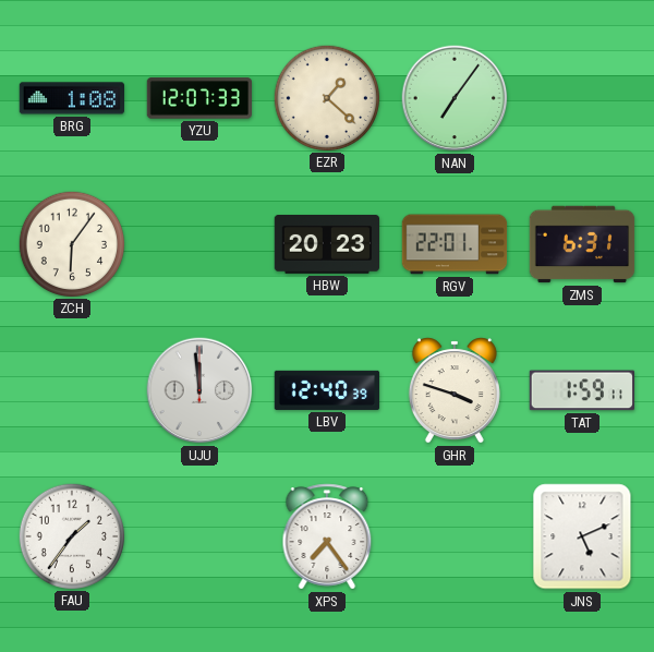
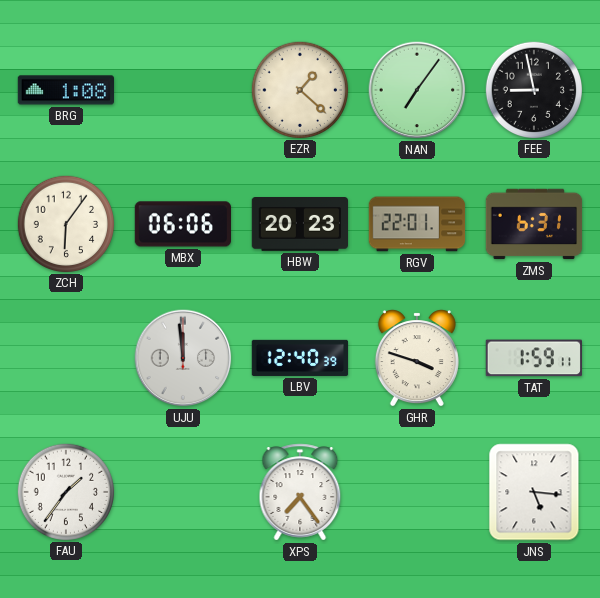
YZU: 12:07 -> none (198, 98)
FEE: none -> 8:58 (533, 89)
MBX: none -> 06:06 (182, 224)
JNS: 5:11 -> 5:16 (534, 492)
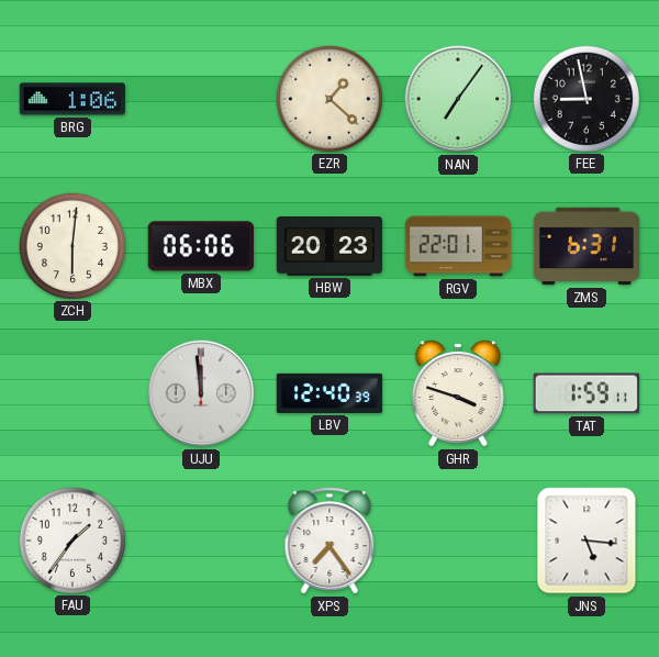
BRG: 1:08 -> 1:06 (71, 99)
ZCH: 6:06 -> 6:01 (71, 245)
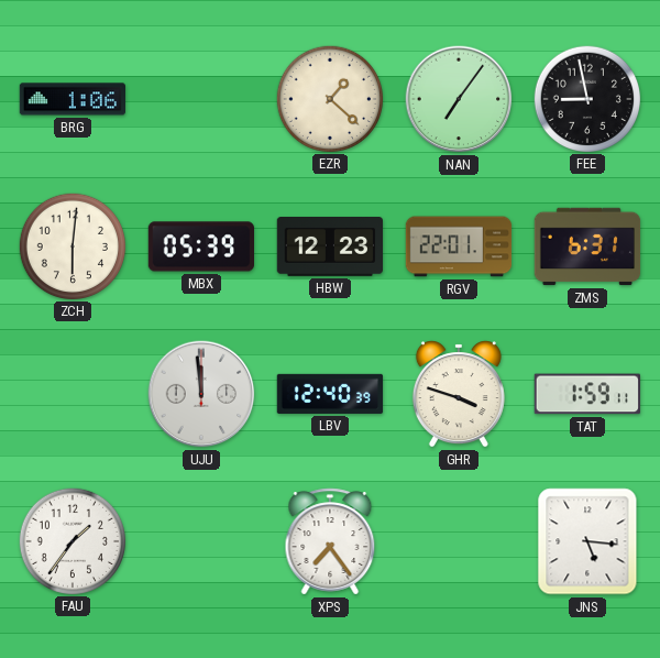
MBX: 06:06 -> 05:39 (200, 246)
HBW: 20:23 -> 12:23 (329, 248)
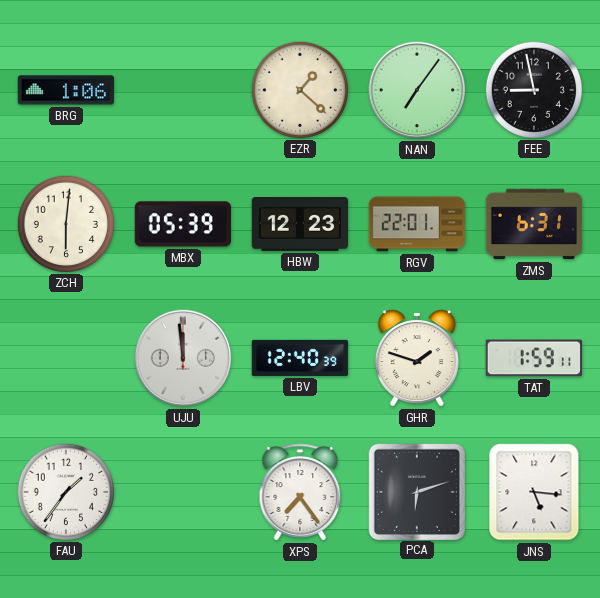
GHR: 3:48 -> 1:48 (417, 358)
PCA: none -> 6:12 (416, 491)
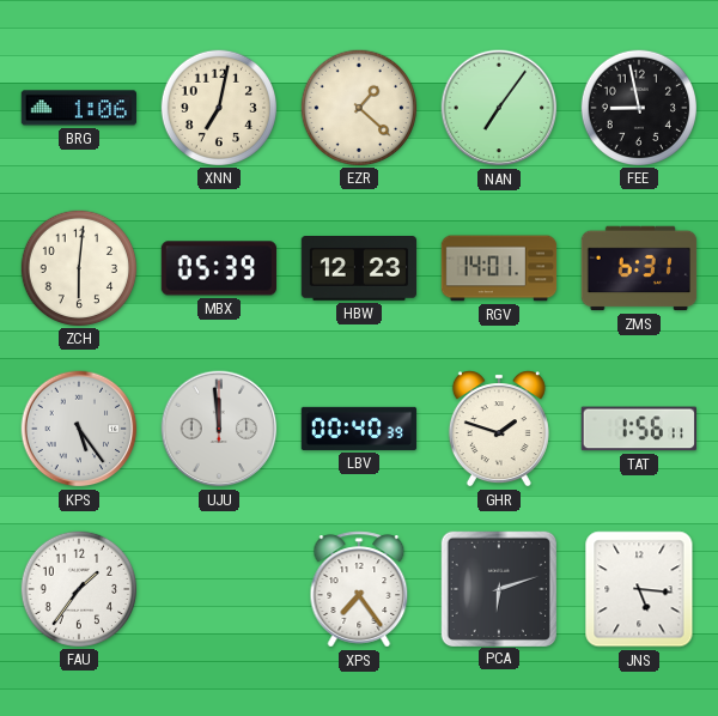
XNN: none -> 7:02 (218, 107)
RGV: 22:01 -> 14:01 (499, 268)
KPS: none -> 5:24 (79, 429)
LBV: 12:40 -> 00:40 (359, 429)
TAT: 1:59 -> 1:56 (639, 429)
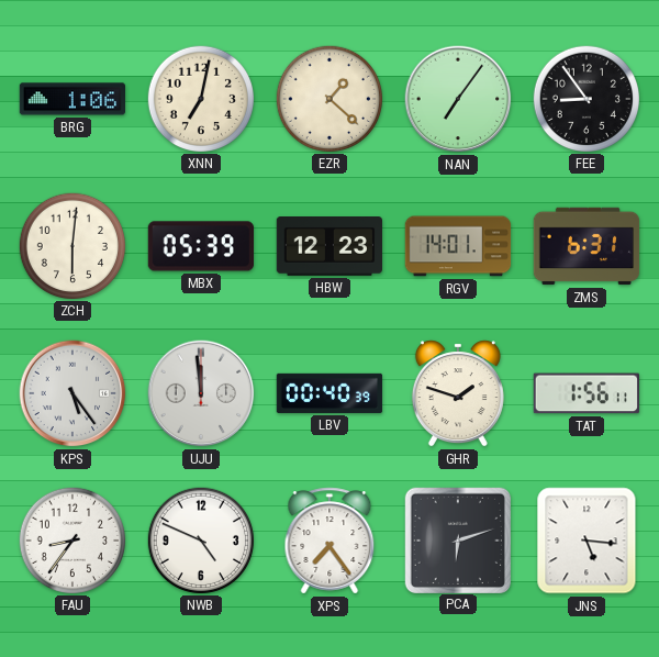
FEE: 8:58 -> 8:54 (585, 98)
FAU: 1:36 -> 8:36 (71, 539)
NWB: none -> 4:49 (200, 539)
